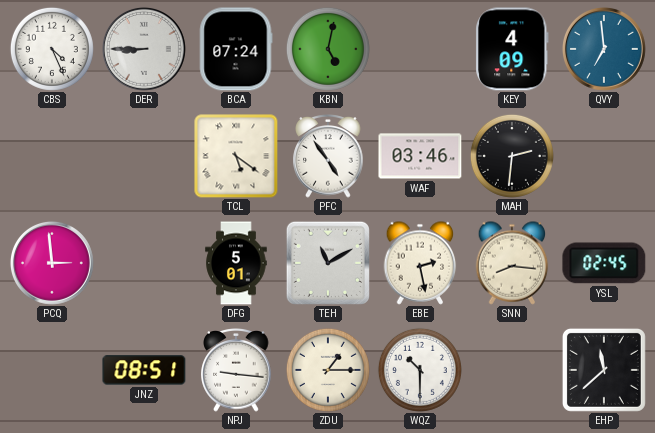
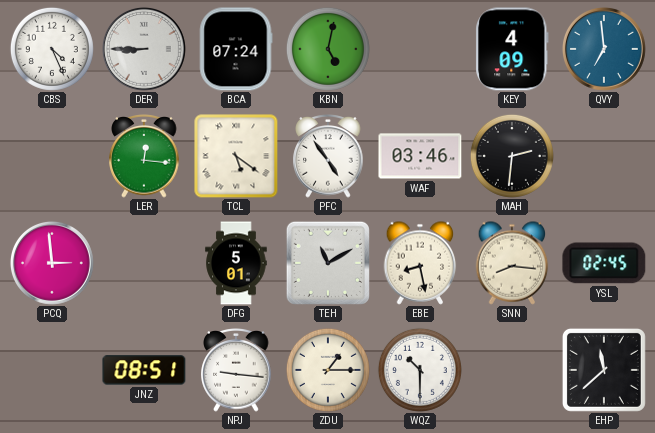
LER: none -> 12:16 (144, 156)
EBE: 2:28 -> 8:28 (420, 263)
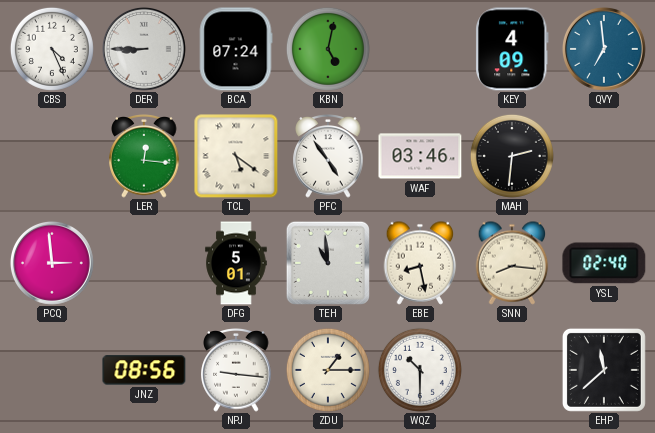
TEH: 11:10 -> 10:59 (328, 263)
YSL: 02:45 -> 02:40 (604, 263)
JNZ: 08:51 -> 08:56 (144, 370)
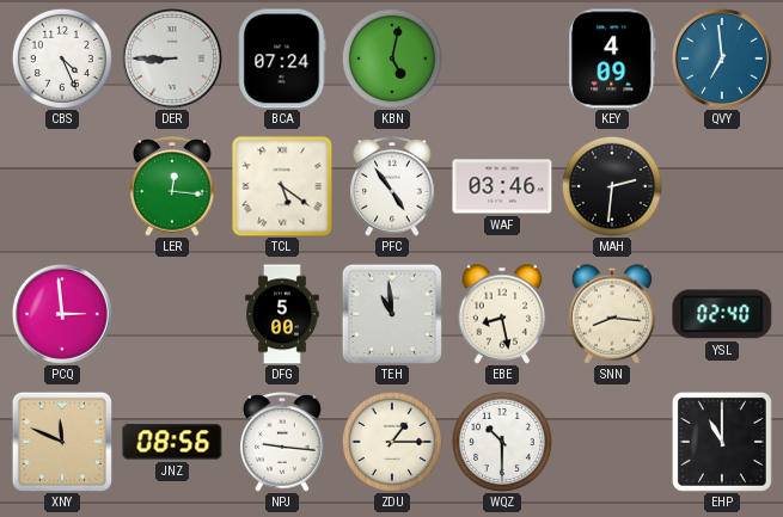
DFG: 5:01 -> 5:00 (282, 314)
XNY: none -> 11:49 (62, 442)
EHP: 11:38 -> 11:00 (722, 442)
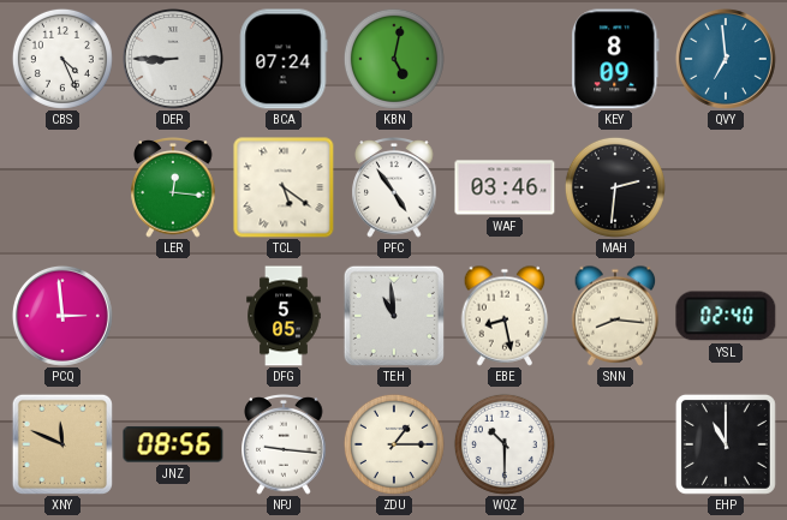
KEY: 4:09 -> 8:09 (615, 59)
DFG: 5:00 -> 5:05 (284, 316)
